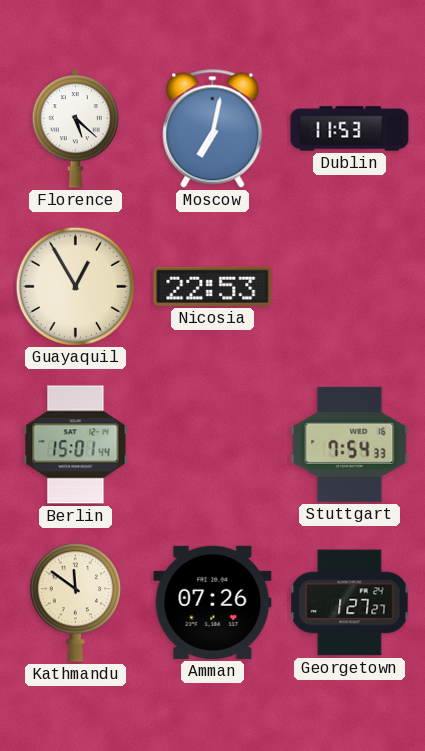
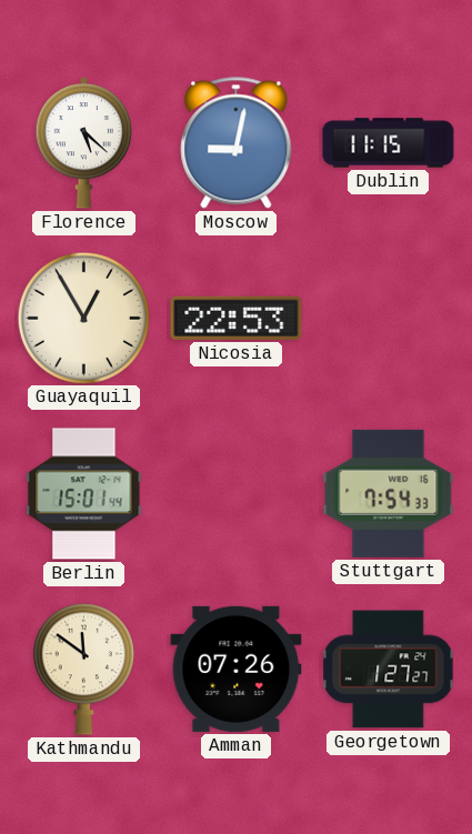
Moscow: 7:02 -> 9:02 (237, 143)
Dublin: 11:53 -> 11:15 (389, 143)
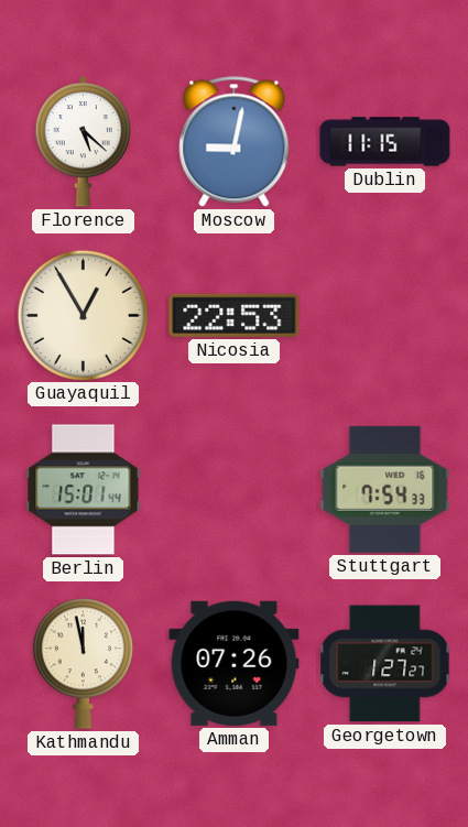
Kathmandu: 11:51 -> 11:58 (83, 664)
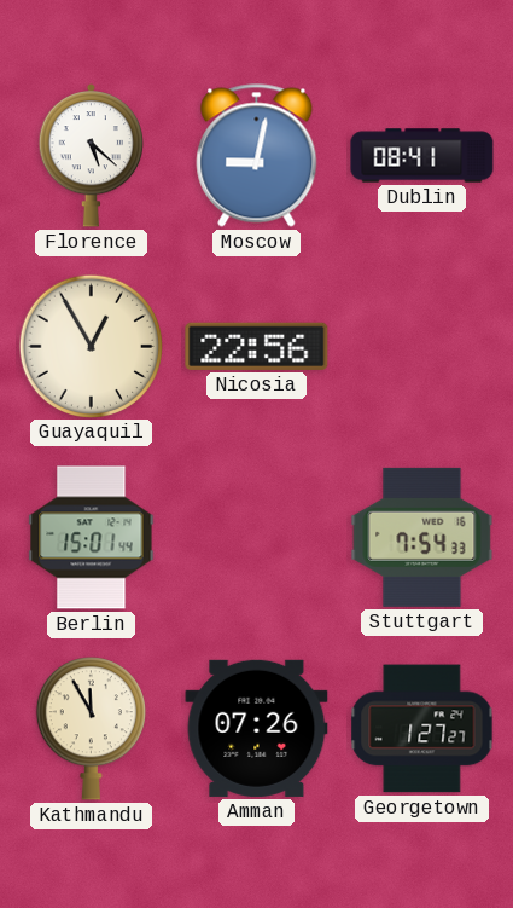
Dublin: 11:15 -> 08:41 (422, 156)
Nicosia: 22:53 -> 22:56 (257, 346)
Kathmandu: 11:58 -> 11:55 (91, 729)
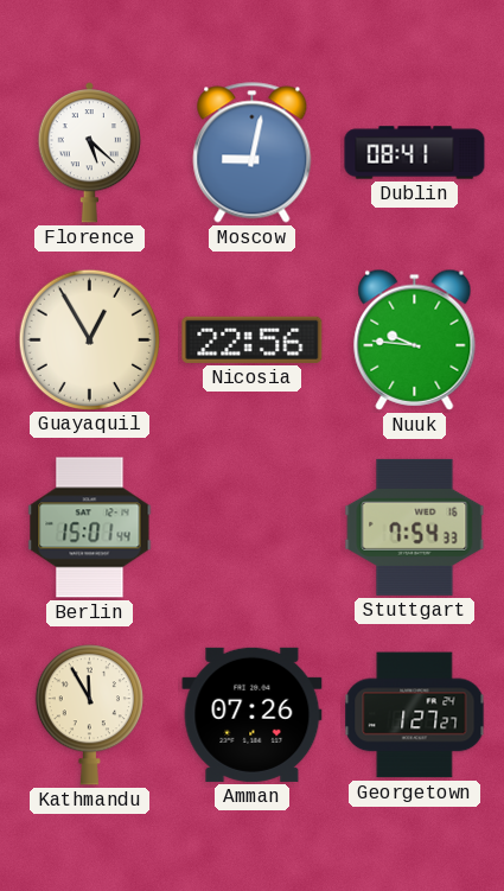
Nuuk: none -> 9:46 (415, 339)
